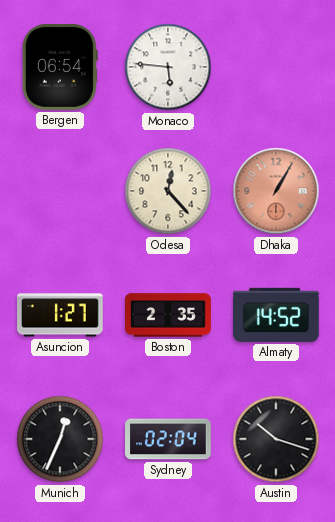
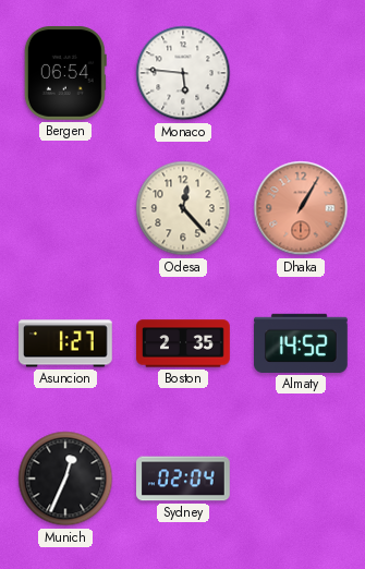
Austin: 10:18 -> none (276, 439)
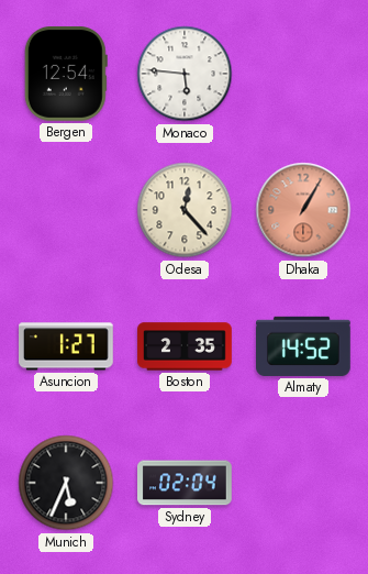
Bergen: 06:54 -> 12:54 (66, 75)
Munich: 12:34 -> 5:34 (66, 483)
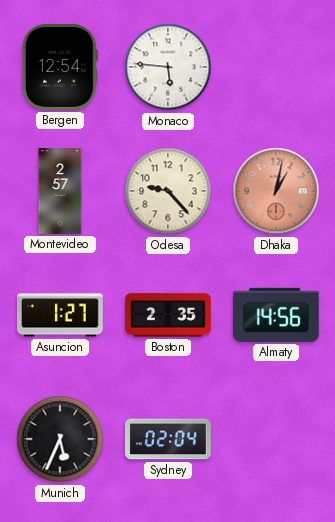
Montevideo: none -> 2:57 (60, 191)
Odesa: 12:23 -> 9:23 (168, 191)
Dhaka: 1:05 -> 1:02 (276, 191)
Almaty: 14:52 -> 14:56 (277, 315)
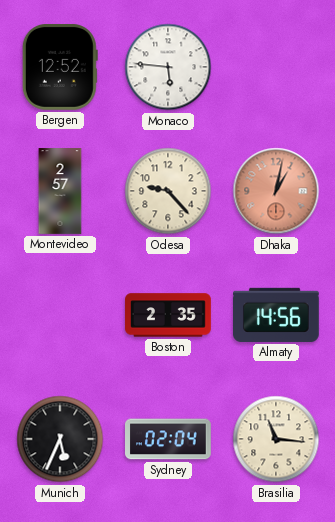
Bergen: 12:54 -> 12:52 (60, 68)
Asuncion: 1:27 -> none (61, 315)
Brasilia: none -> 11:16 (276, 439)
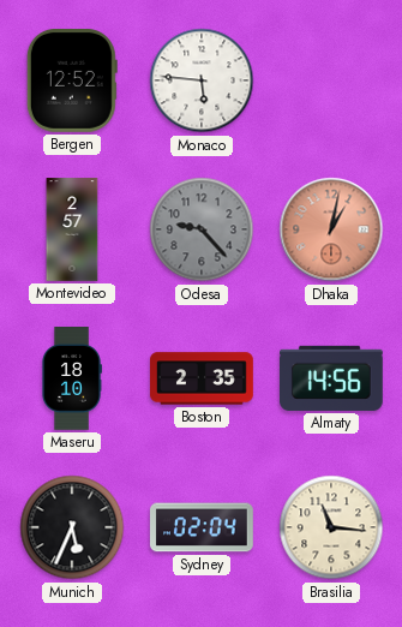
Odesa dial: cream -> grey (202, 229)
Maseru: none -> 18:10 (72, 378)
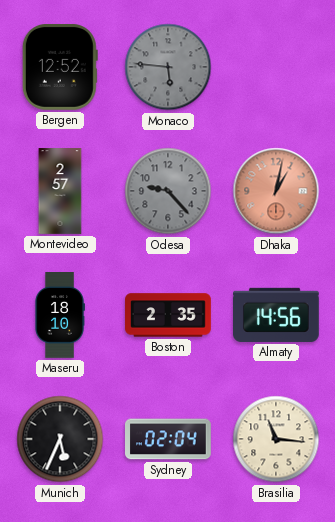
Monaco dial: white -> grey (168, 67)
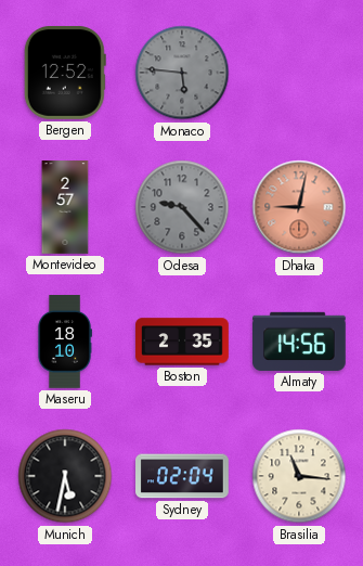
Dhaka: 1:02 -> 9:02 (299, 207)
Munich: 5:34 -> 5:32 (65, 476)
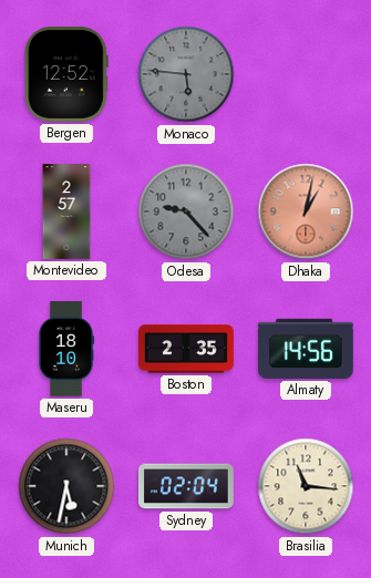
Dhaka: 9:02 -> 1:02 (306, 211)
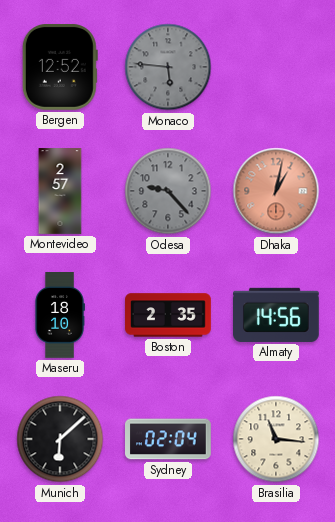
Munich: 5:32 -> 6:08 (60, 439)
